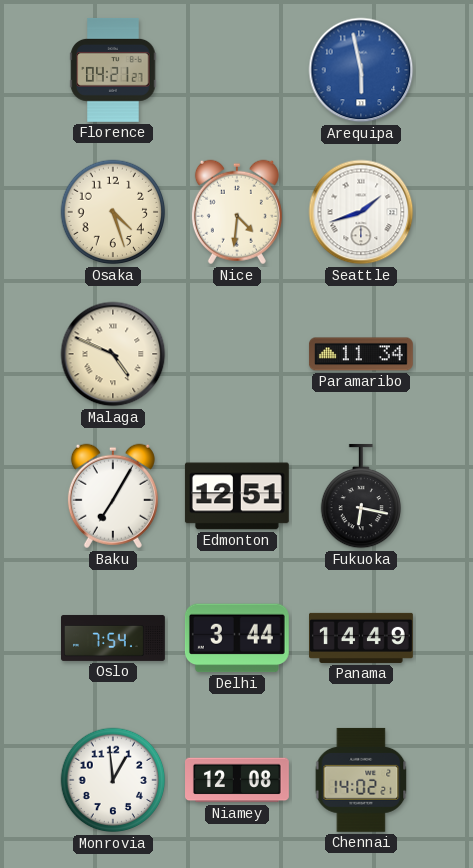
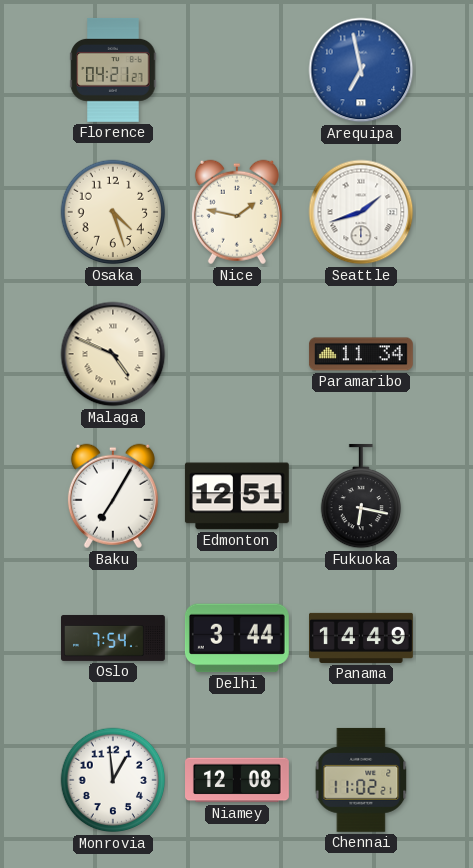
Arequipa: 5:58 -> 6:58 (361, 70)
Nice: 4:31 -> 1:47 (237, 212)
Chennai: 14:02 -> 11:02 (361, 780)
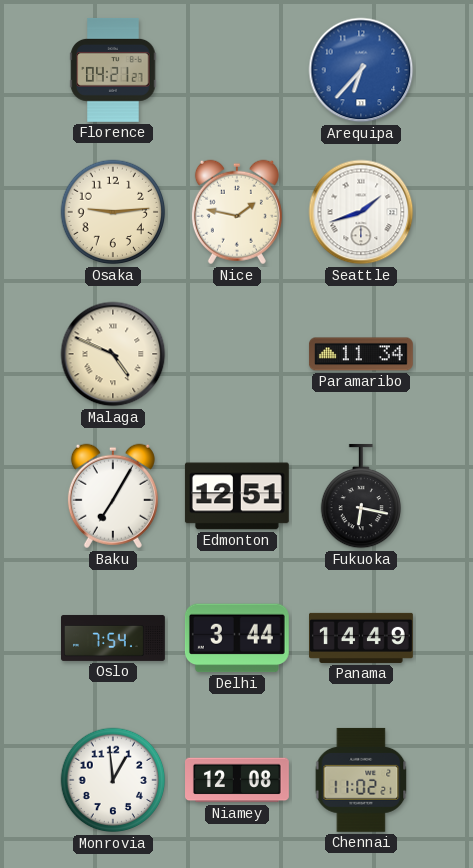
Arequipa: 6:58 -> 6:37 (361, 70)
Osaka: 4:27 -> 9:14 (113, 212)
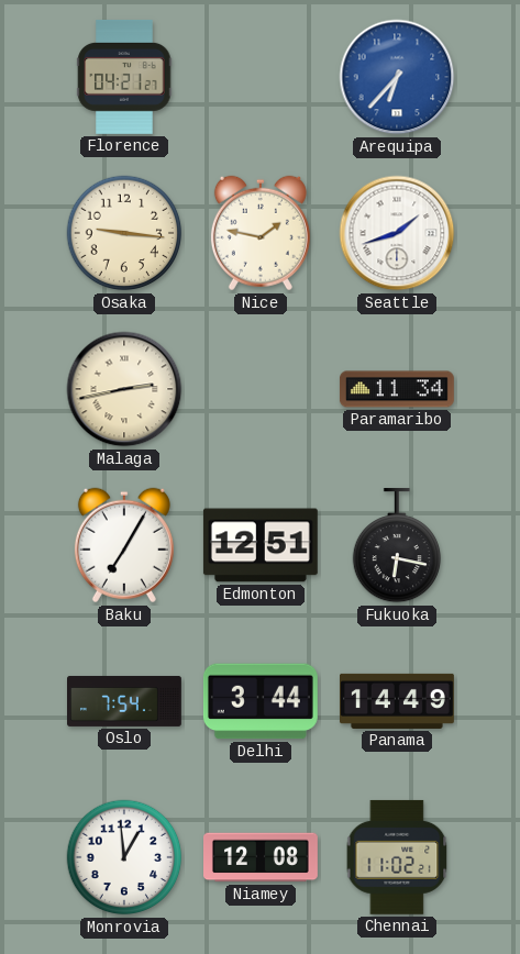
Osaka: 9:14 -> 9:16 (124, 233)
Malaga: 4:49 -> 2:43 (124, 389)
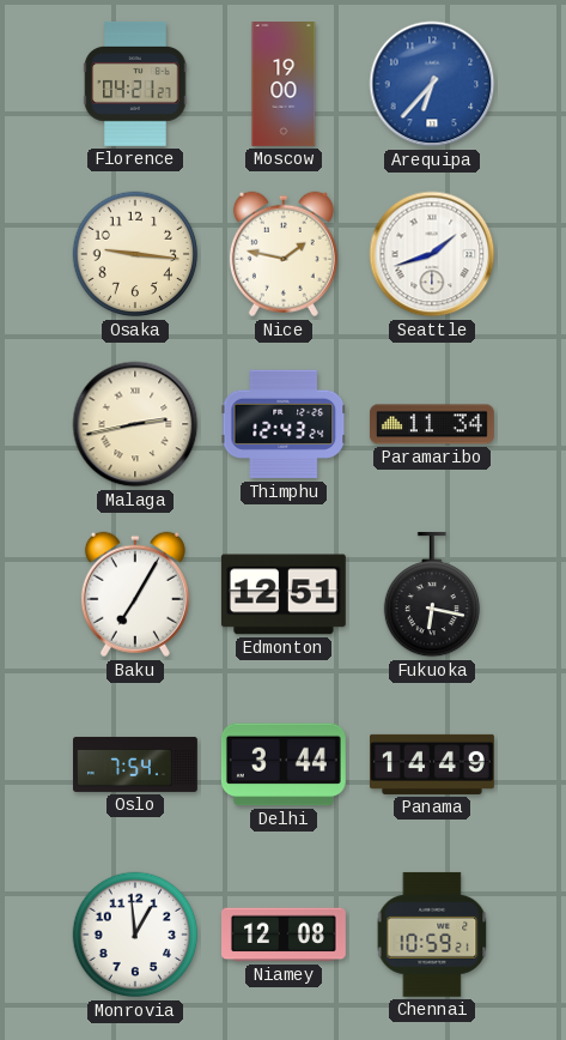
Moscow: none -> 19:00 (284, 85)
Thimphu: none -> 12:43 (284, 424)
Chennai: 11:02 -> 10:59 (432, 935)
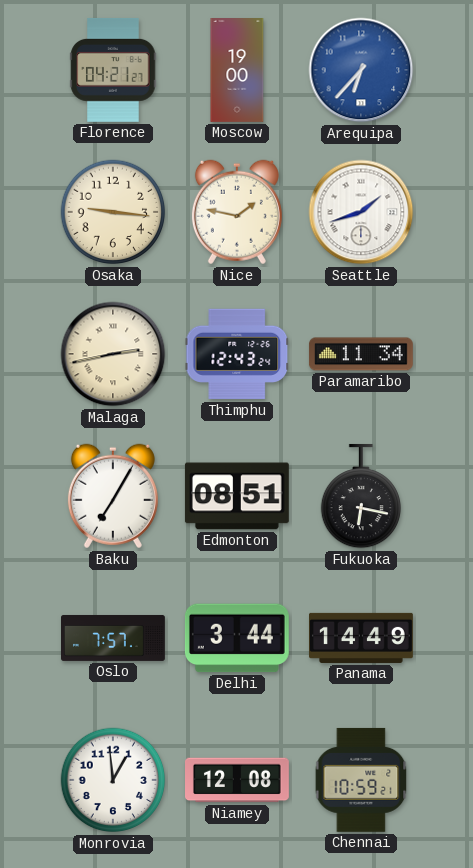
Edmonton: 12:51 -> 08:51 (237, 496)
Oslo: 7:54 -> 7:57 (114, 638)
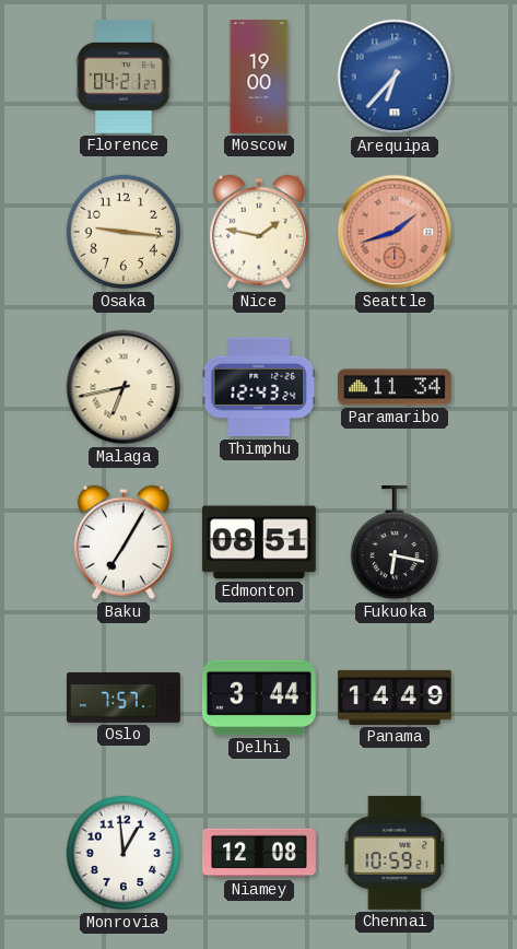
Seattle dial: white -> salmon (395, 232)
Malaga: 2:43 -> 6:43 (124, 387)
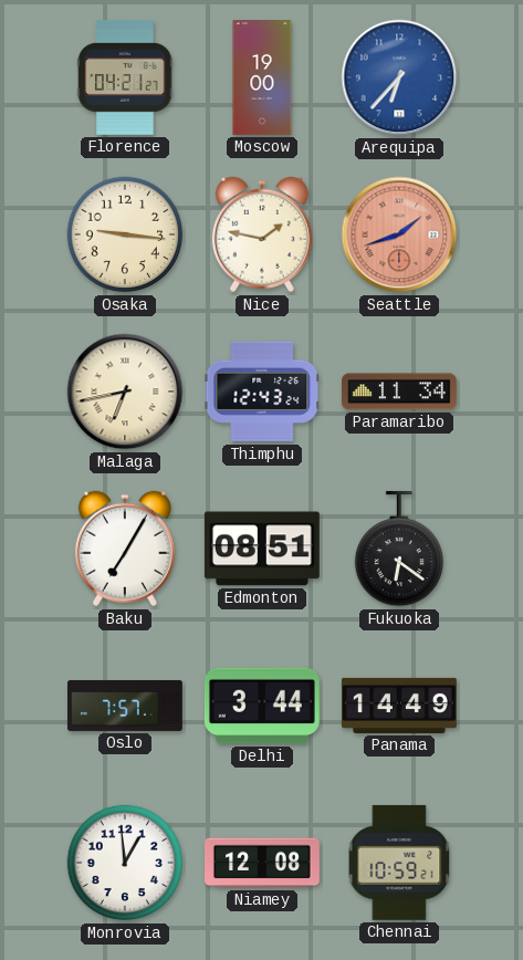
Fukuoka: 6:17 -> 6:21 (398, 549)
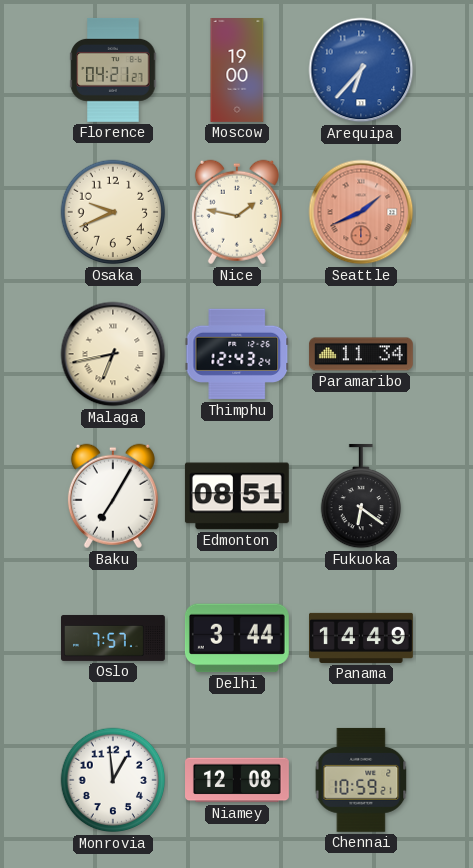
Osaka: 9:16 -> 9:41 (113, 212)
Seattle: 1:42 -> 1:41 (361, 212)
